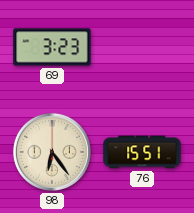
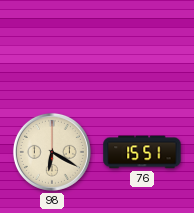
69: 3:23 -> none (52, 47)
98: 6:24 -> 6:20 (52, 152)
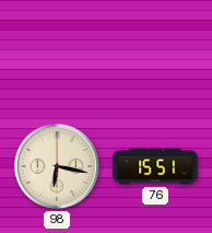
98: 6:20 -> 6:17 (57, 166)
